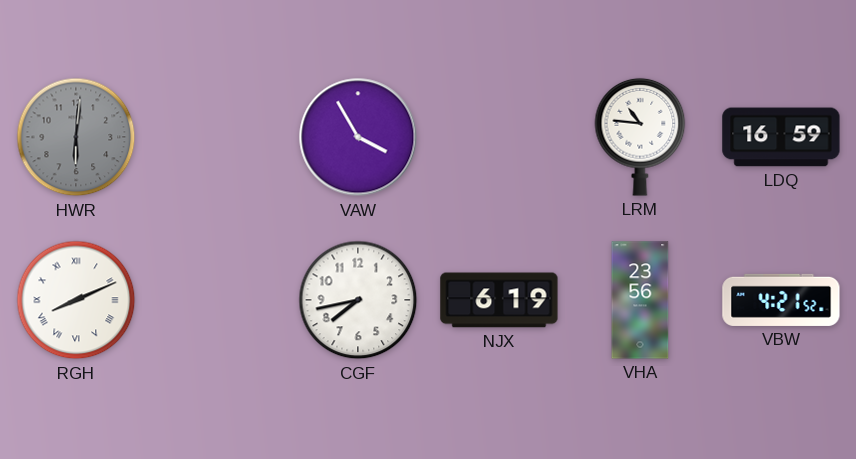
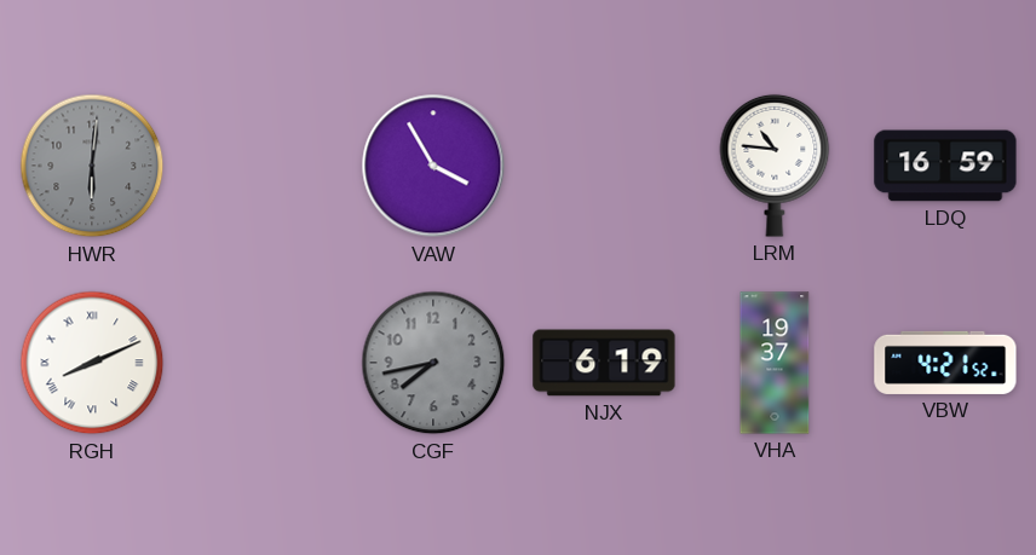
CGF dial: white -> grey (433, 363)
VHA: 23:56 -> 19:37 (775, 363)
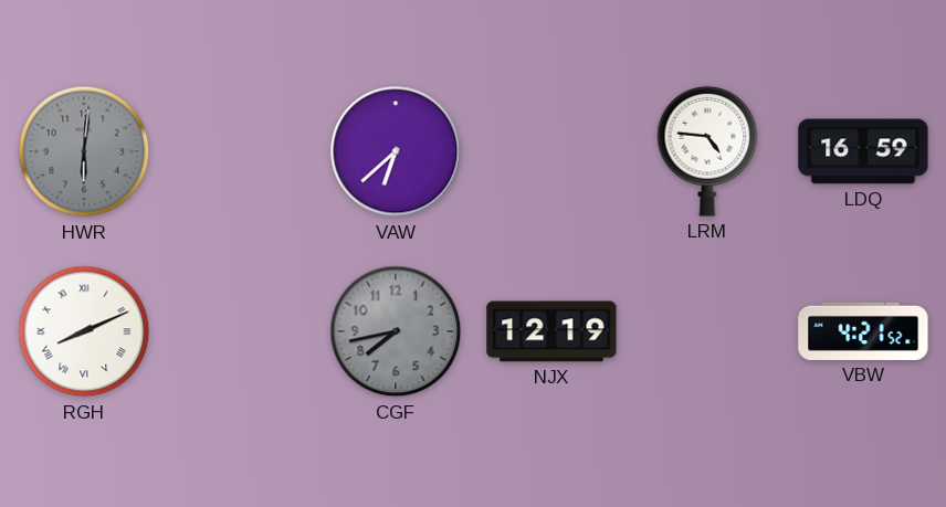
VAW: 3:55 -> 6:38 (396, 151)
LRM: 10:46 -> 4:46 (707, 151)
NJX: 6:19 -> 12:19 (551, 331)
VHA: 19:37 -> none (775, 363)
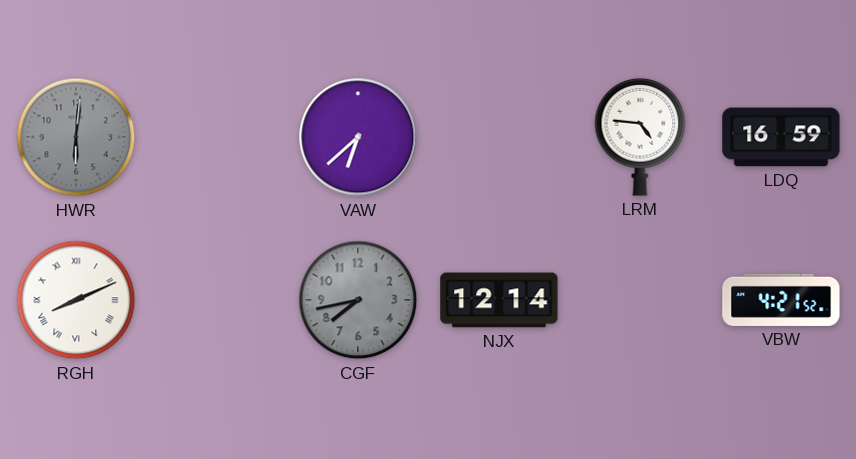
NJX: 12:19 -> 12:14 (499, 300)
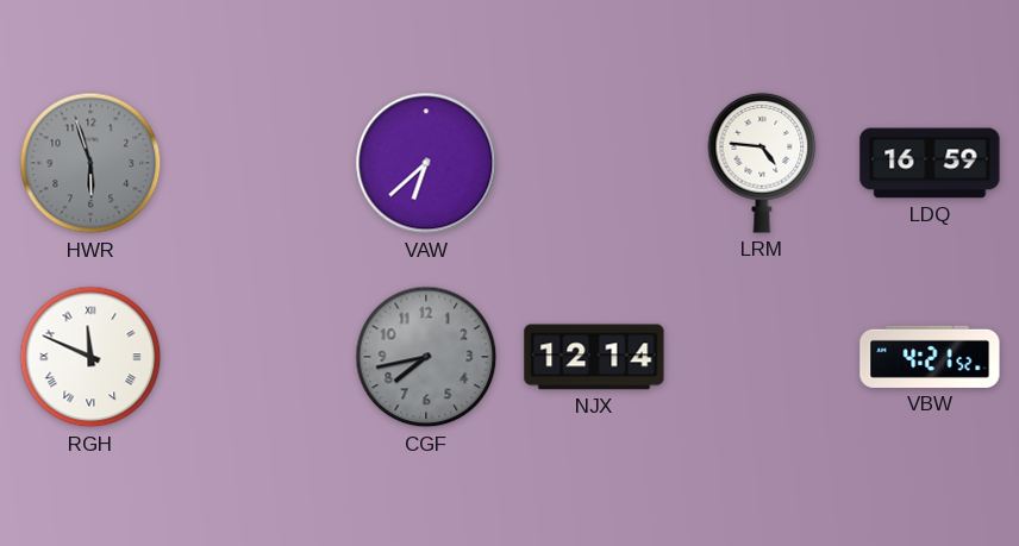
HWR: 6:01 -> 5:57 (90, 163)
RGH: 8:11 -> 11:49 (90, 357)
